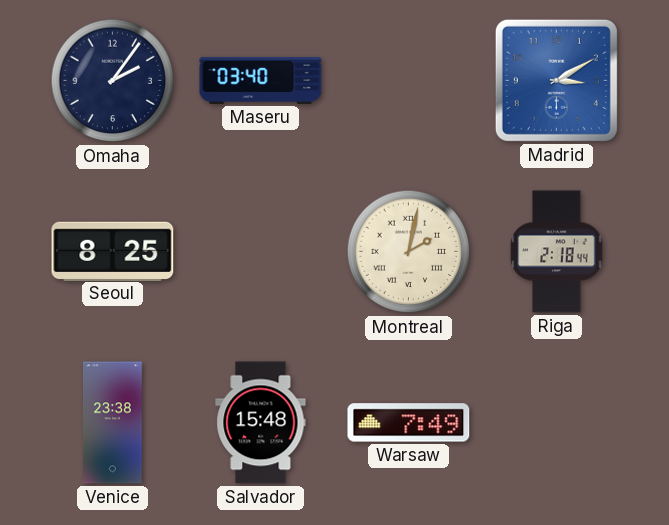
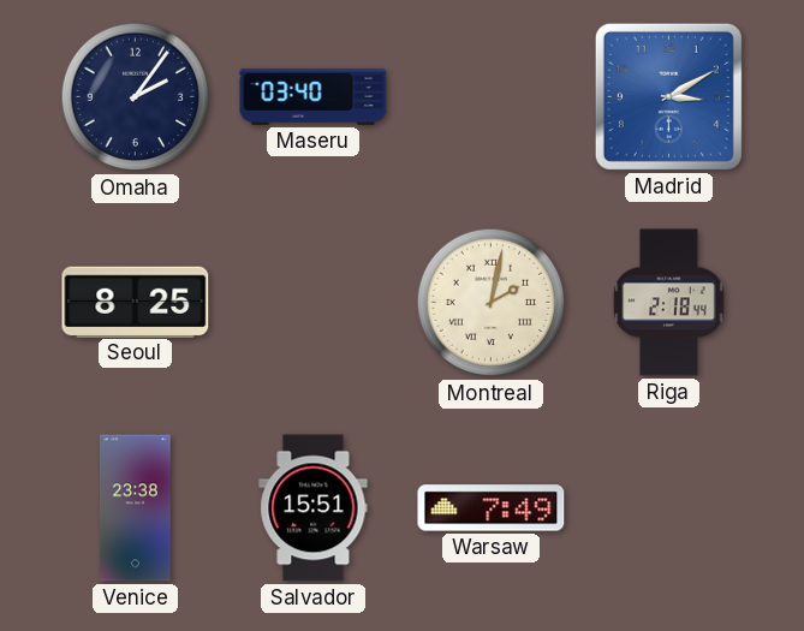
Salvador: 15:48 -> 15:51 (314, 508)
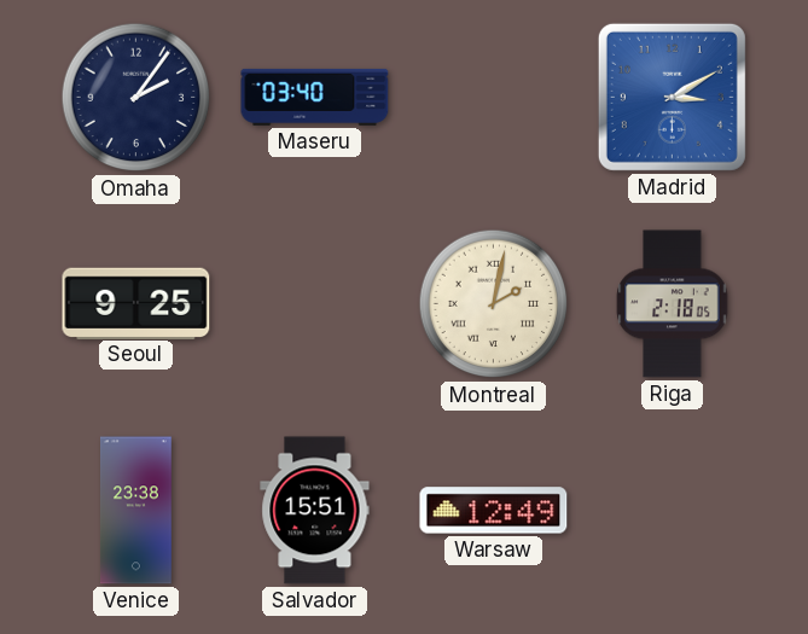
Seoul: 8:25 -> 9:25 (136, 303)
Riga: 2:18:44 -> 2:18:05 (673, 304)
Warsaw: 7:49 -> 12:49 (494, 511)
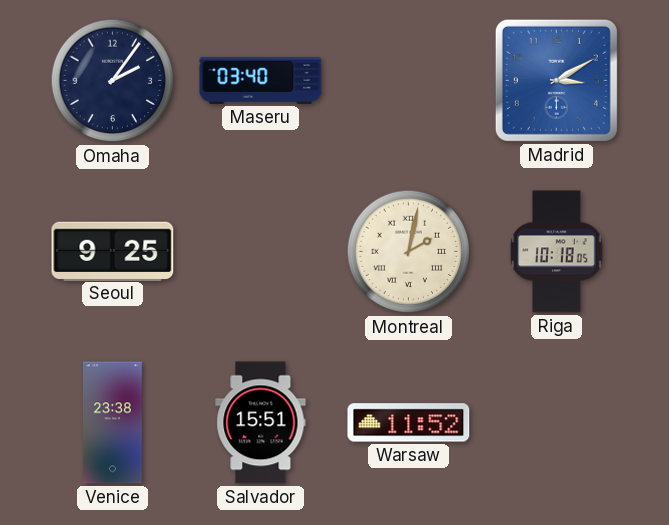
Riga: 2:18 -> 10:18 (557, 252)
Warsaw: 12:49 -> 11:52 (409, 423)
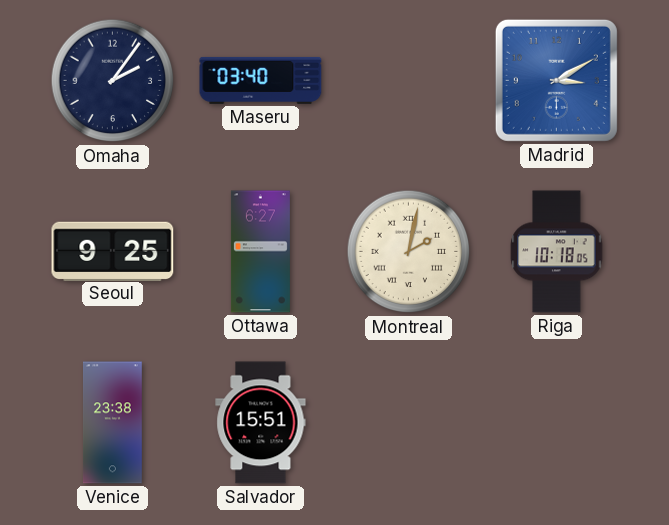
Ottawa: none -> 6:27 (260, 252)
Warsaw: 11:52 -> none (409, 423)
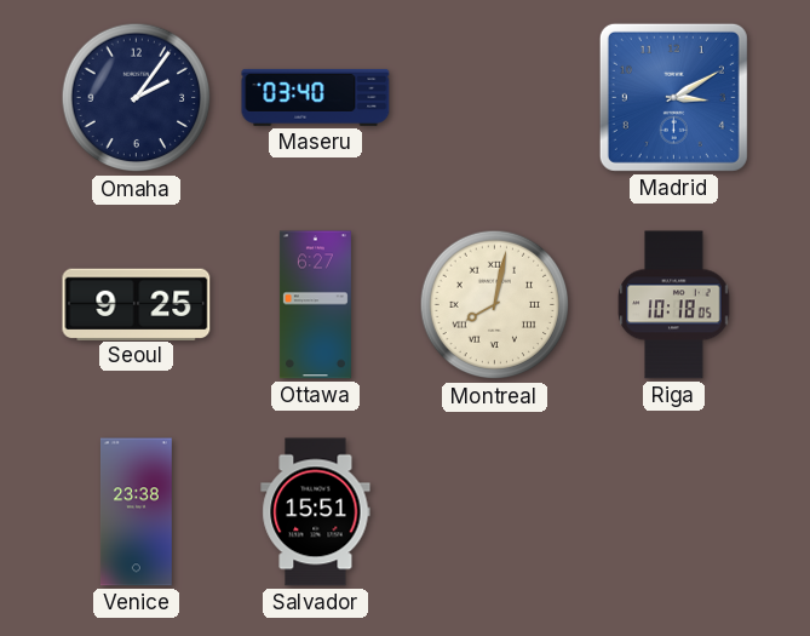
Montreal: 2:02 -> 8:02 (495, 305)
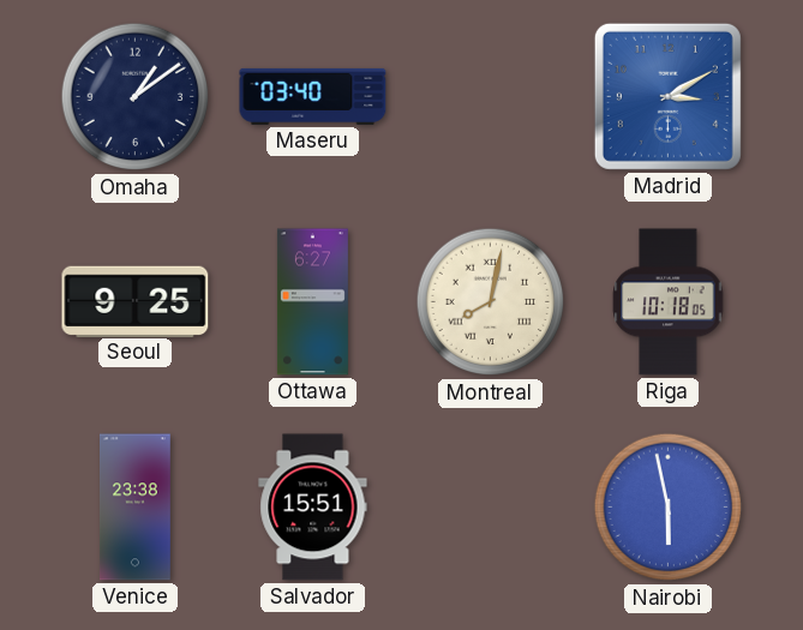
Omaha: 2:06 -> 1:09 (136, 97)
Nairobi: none -> 5:58 (669, 508)
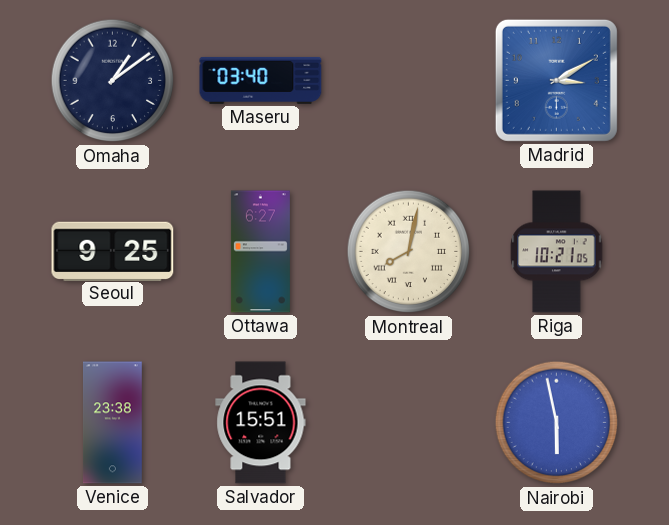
Riga: 10:18 -> 10:21 (557, 252)
